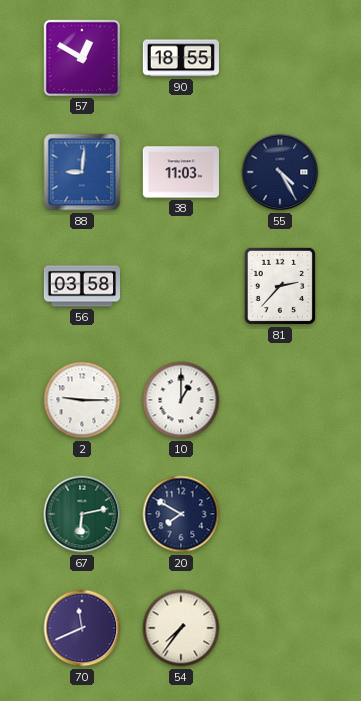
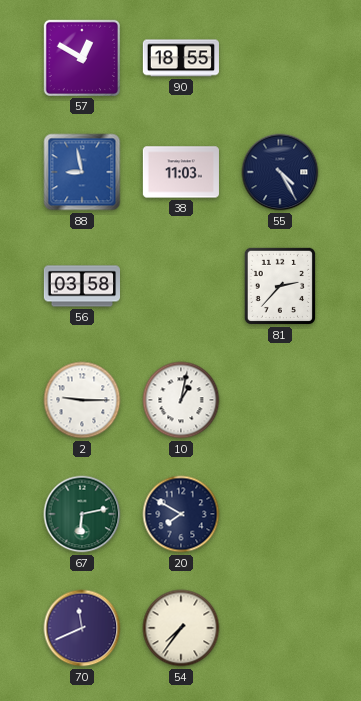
88: 9:01 -> 8:58 (82, 172)
10: 1:00 -> 1:02 (181, 400)
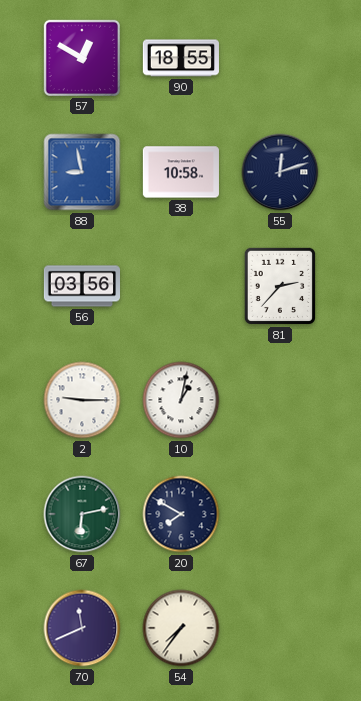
38: 11:03 -> 10:58 (181, 172)
55: 4:25 -> 12:12 (280, 172)
56: 03:58 -> 03:56 (81, 286)
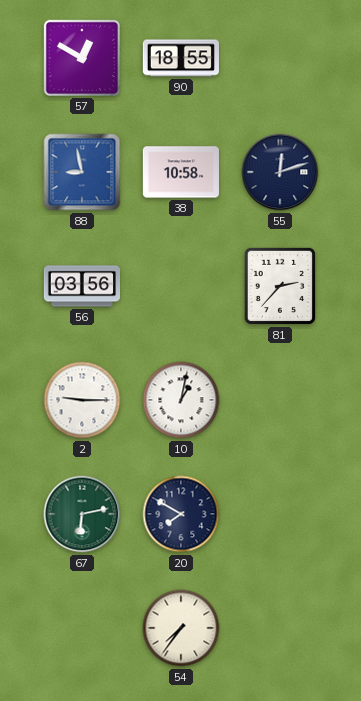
70: 11:41 -> none (82, 628)
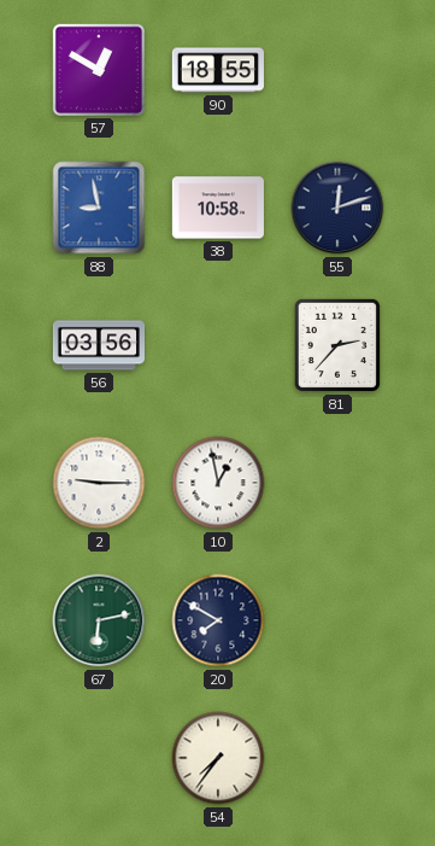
10: 1:02 -> 12:58 (218, 483)
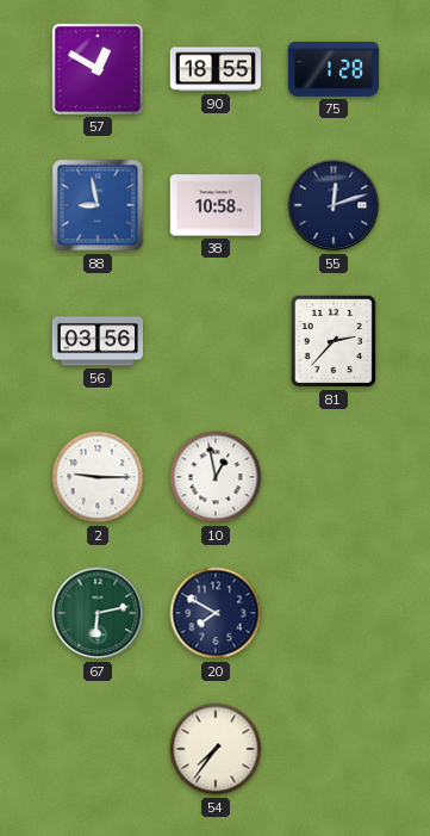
75: none -> 1:28 (332, 70)
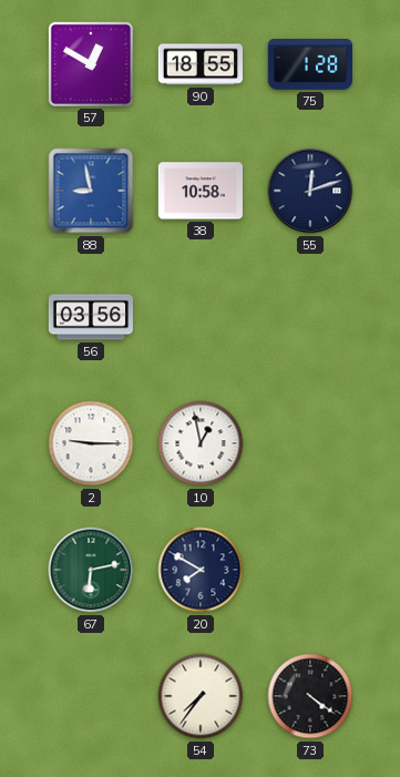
81: 2:37 -> none (334, 341)
73: none -> 4:21 (310, 696)
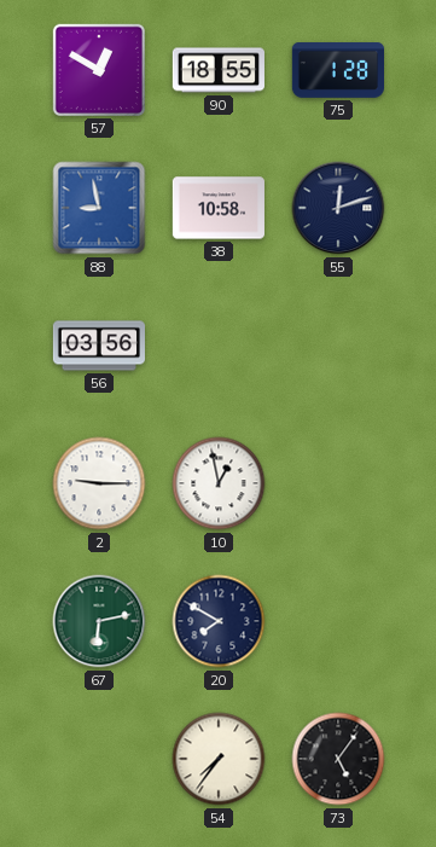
73: 4:21 -> 5:06 (338, 759)
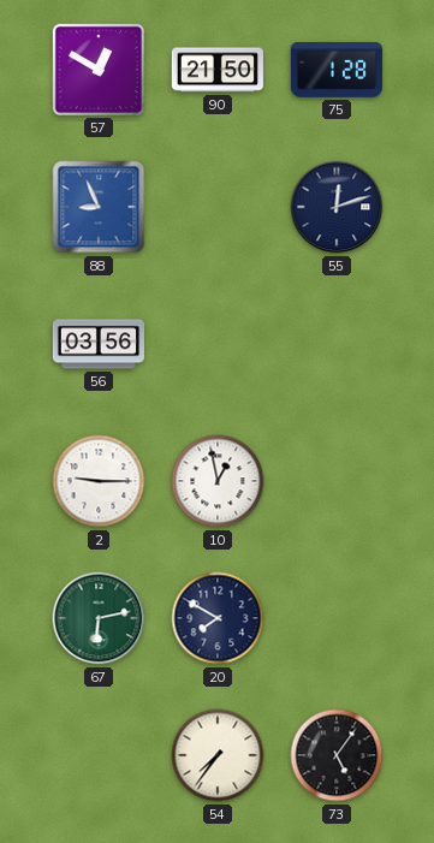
90: 18:55 -> 21:50 (218, 70)
88: 8:58 -> 8:56 (99, 207)
38: 10:58 -> none (219, 208)
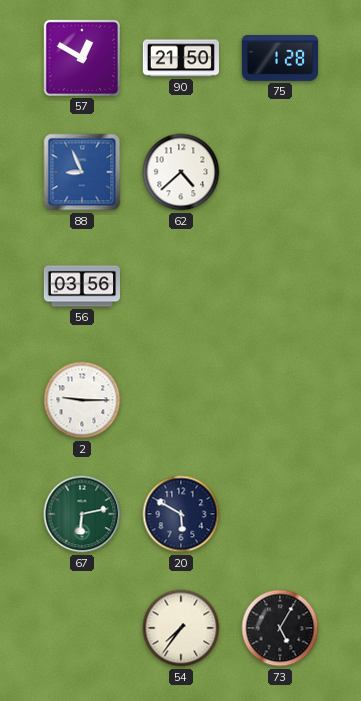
62: none -> 4:38 (181, 172)
55: 12:12 -> none (337, 207)
10: 12:58 -> none (218, 481)
20: 7:50 -> 5:50 (181, 514)
73: 5:06 -> 5:05 (280, 628)
